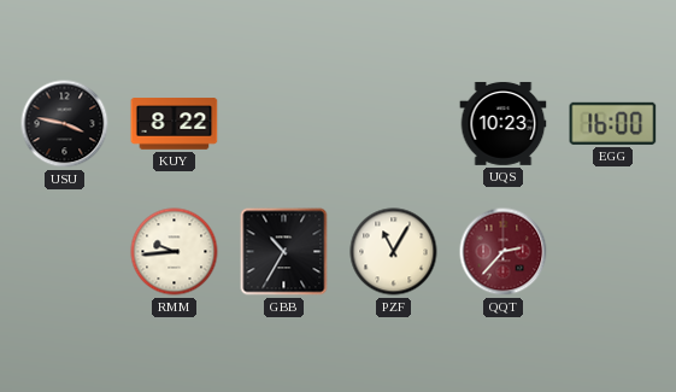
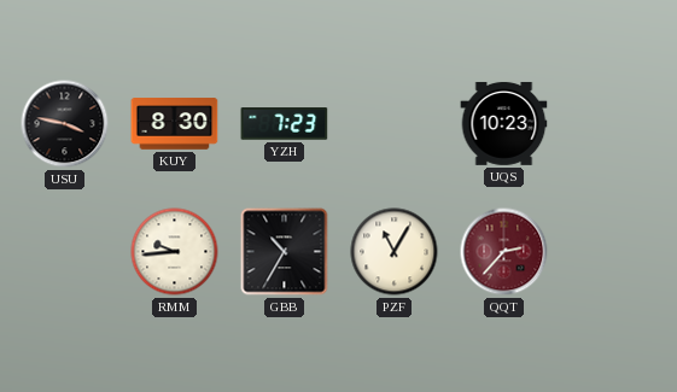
KUY: 8:22 -> 8:30 (175, 124)
YZH: none -> 7:23 (285, 124)
EGG: 16:00 -> none (613, 123)
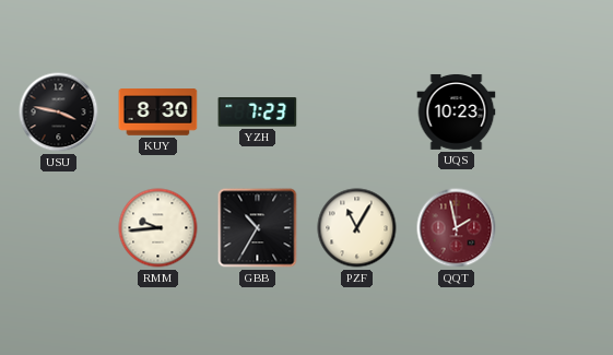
QQT: 2:37 -> 1:58 (457, 228)
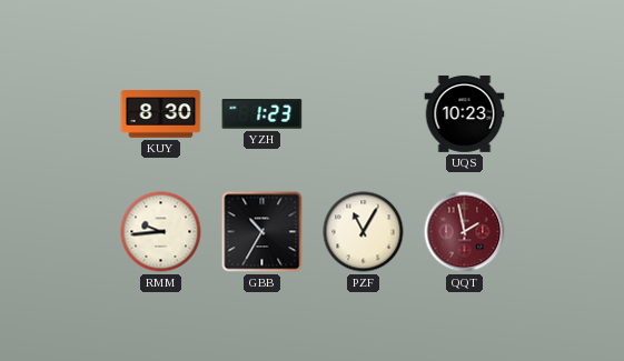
USU: 3:47 -> none (59, 113)
YZH: 7:23 -> 1:23 (263, 114)
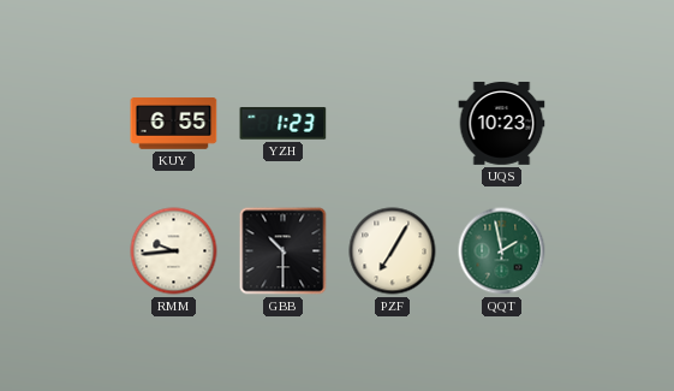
KUY: 8:30 -> 6:55 (174, 124)
GBB: 10:35 -> 10:30 (284, 251)
PZF: 11:05 -> 7:05 (393, 251)
QQT dial: burgundy -> green (502, 251)
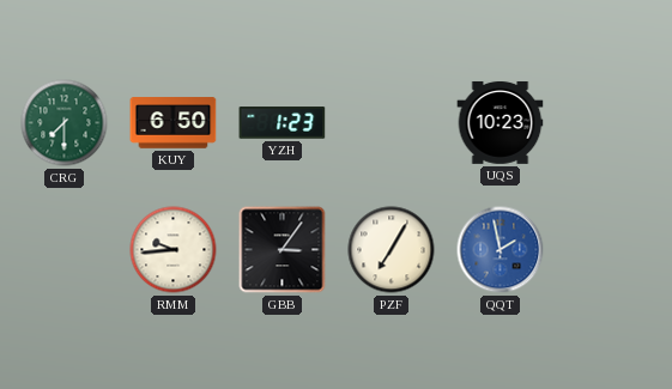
CRG: none -> 7:30 (65, 123)
KUY: 6:55 -> 6:50 (174, 123)
GBB: 10:30 -> 3:06 (283, 250)
QQT dial: green -> blue (501, 250)
